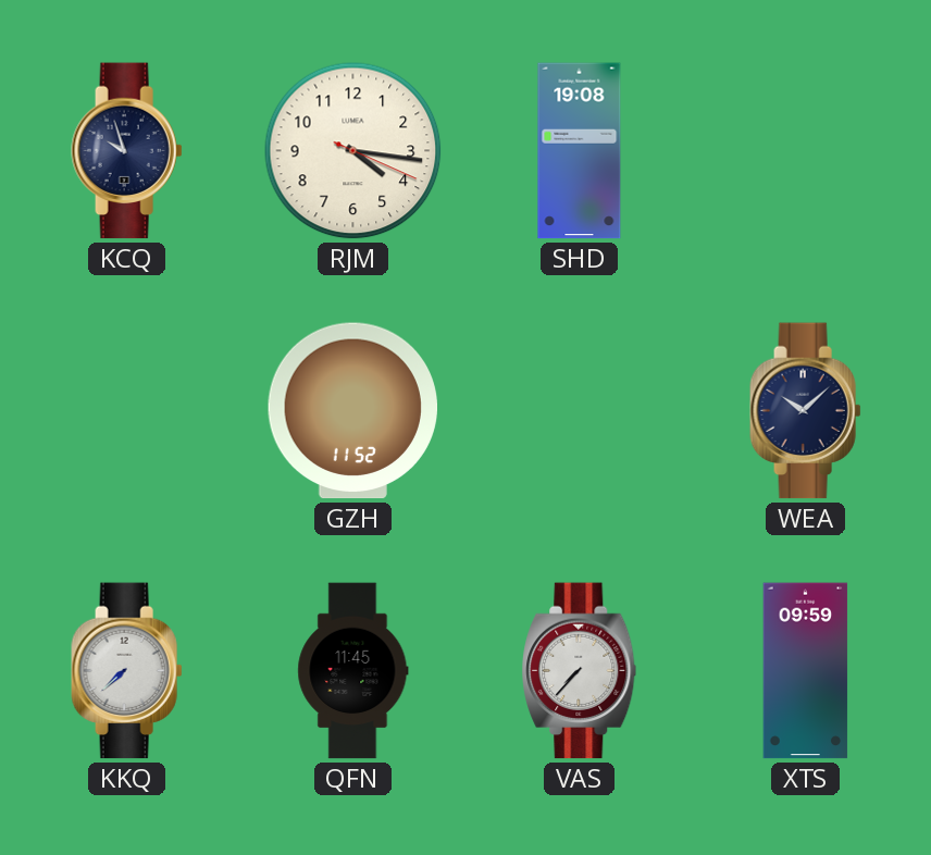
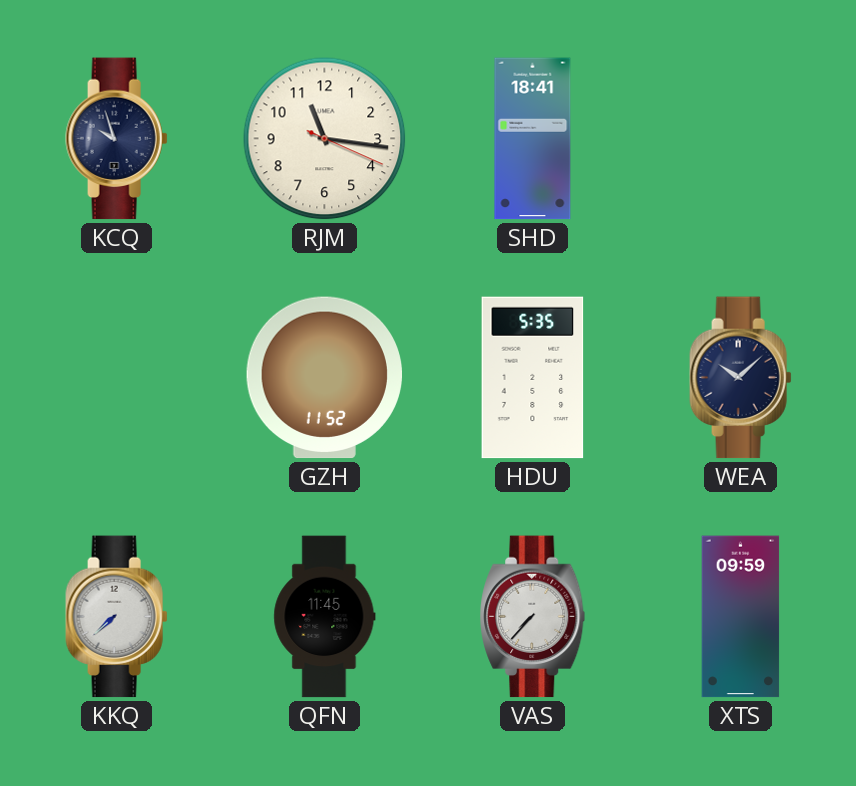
RJM: 4:16 -> 11:16 (325, 139)
SHD: 19:08 -> 18:41 (533, 139)
HDU: none -> 5:35 (533, 378)
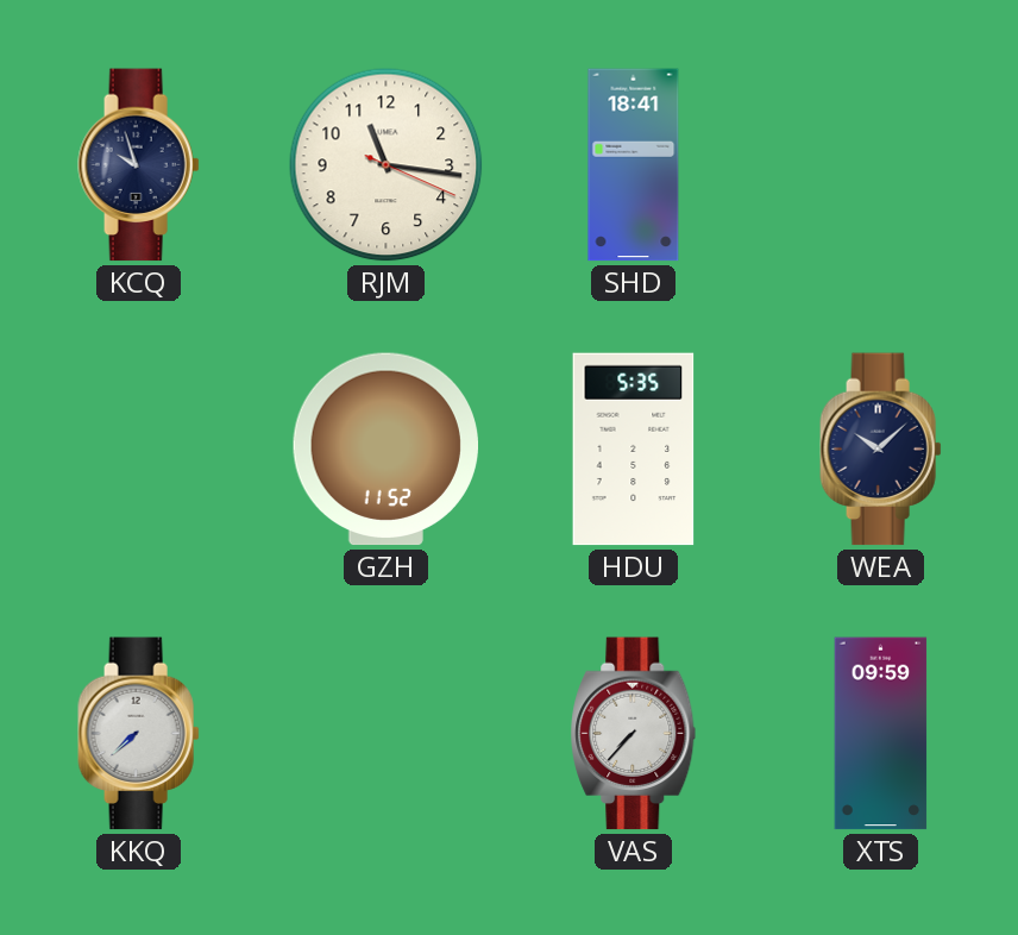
QFN: 11:45 -> none (325, 617)
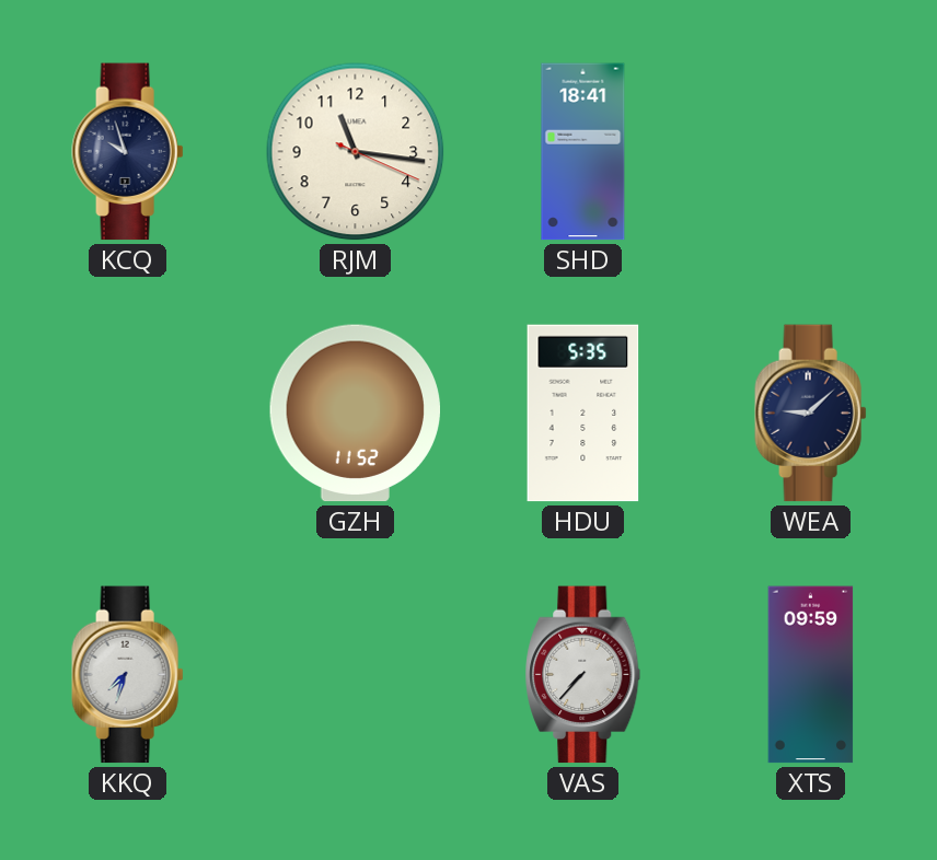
WEA: 10:08 -> 9:08 (811, 414)
KKQ: 7:38 -> 7:33 (128, 675)
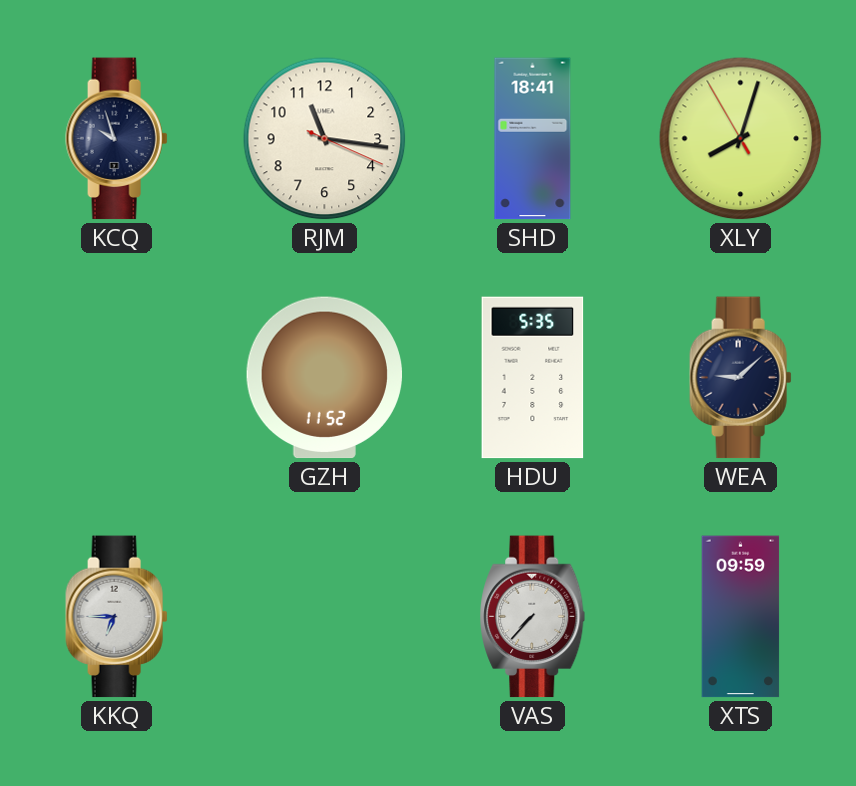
XLY: none -> 8:02 (741, 139)
KKQ: 7:33 -> 6:45 (117, 617)
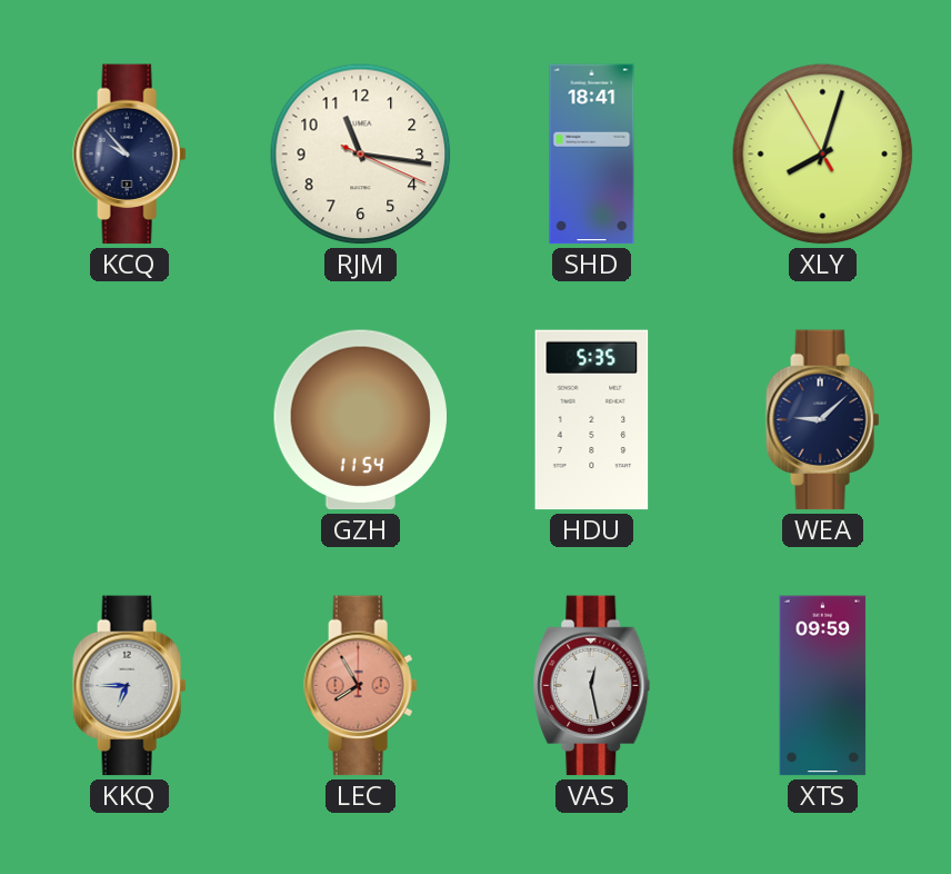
KCQ: 9:57 -> 9:53 (130, 155)
GZH: 11:52 -> 11:54 (360, 420)
LEC: none -> 7:55 (361, 686)
VAS: 7:37 -> 12:28 (592, 686)
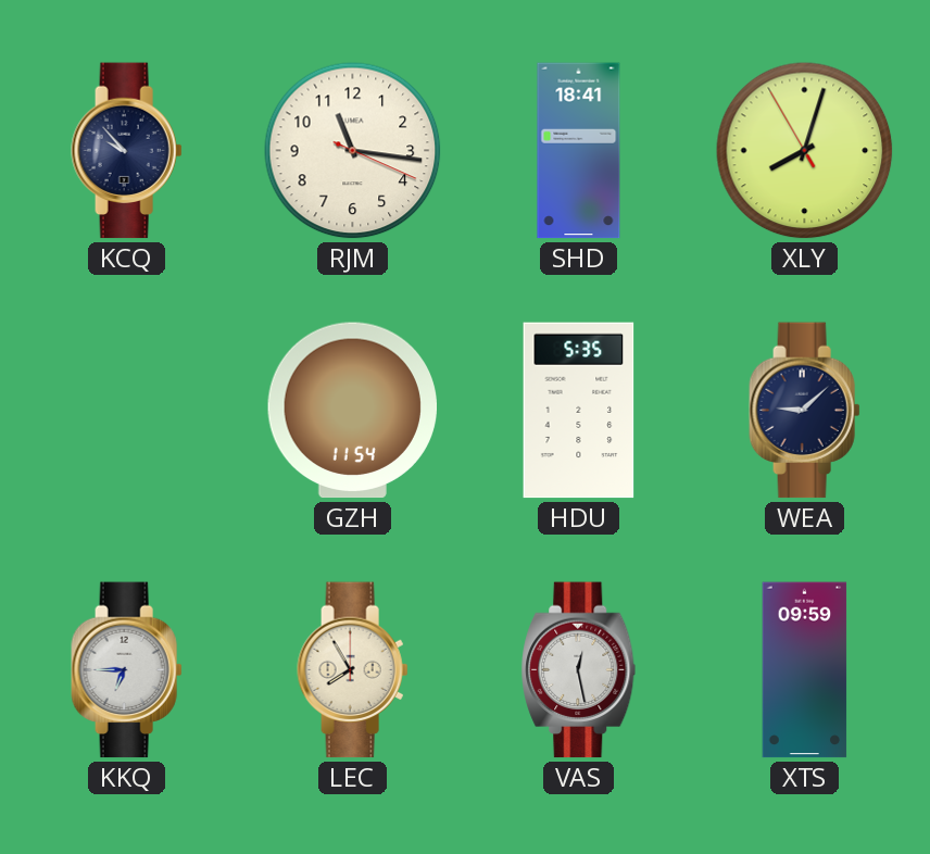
LEC dial: salmon -> cream (353, 670)
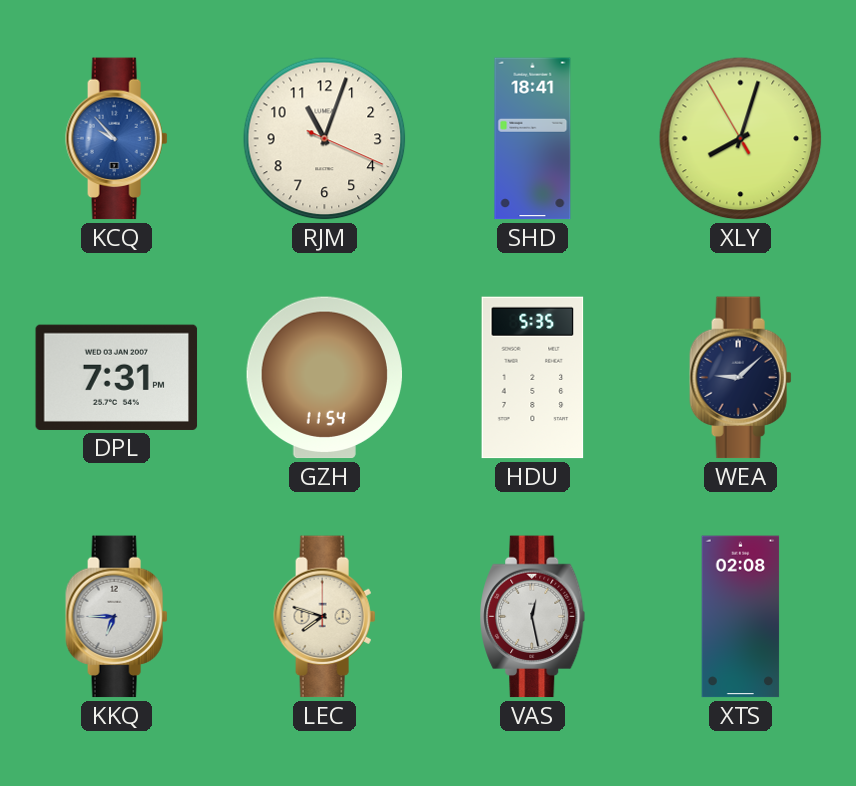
KCQ dial: navy -> blue (117, 139)
RJM: 11:16 -> 11:03 (325, 139)
DPL: none -> 7:31 (117, 377)
LEC: 7:55 -> 7:48 (325, 617)
XTS: 09:59 -> 02:08 (741, 617)
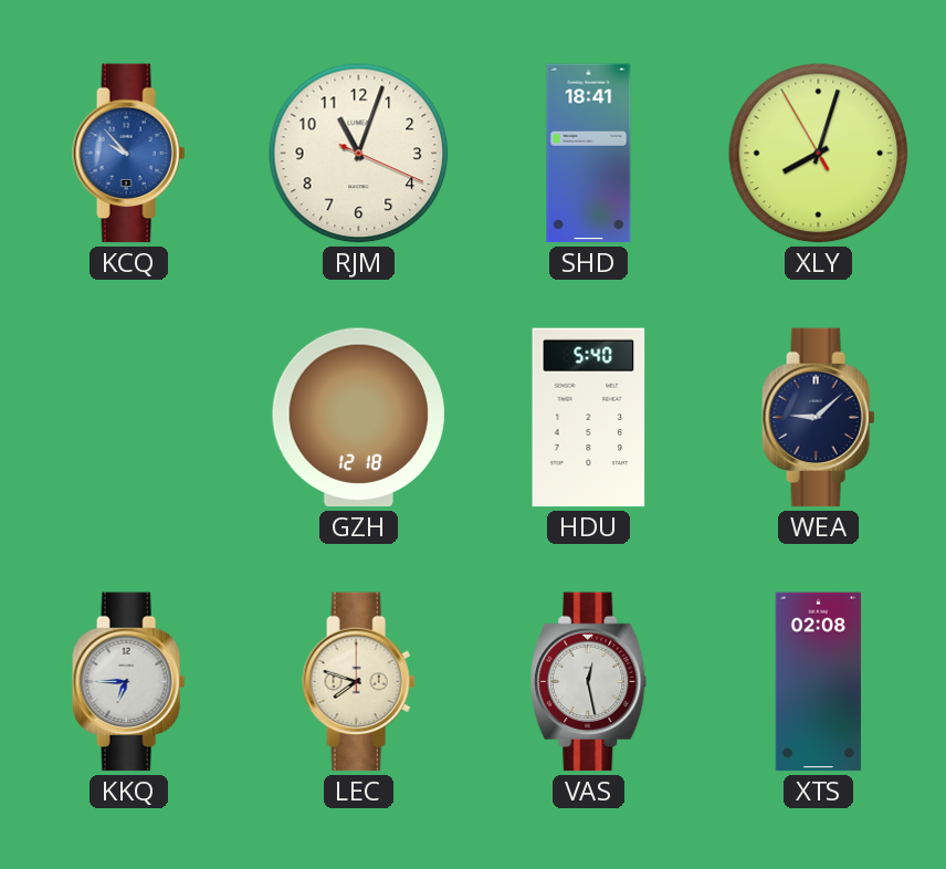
DPL: 7:31 -> none (117, 377)
GZH: 11:54 -> 12:18 (358, 418)
HDU: 5:35 -> 5:40 (589, 418)
